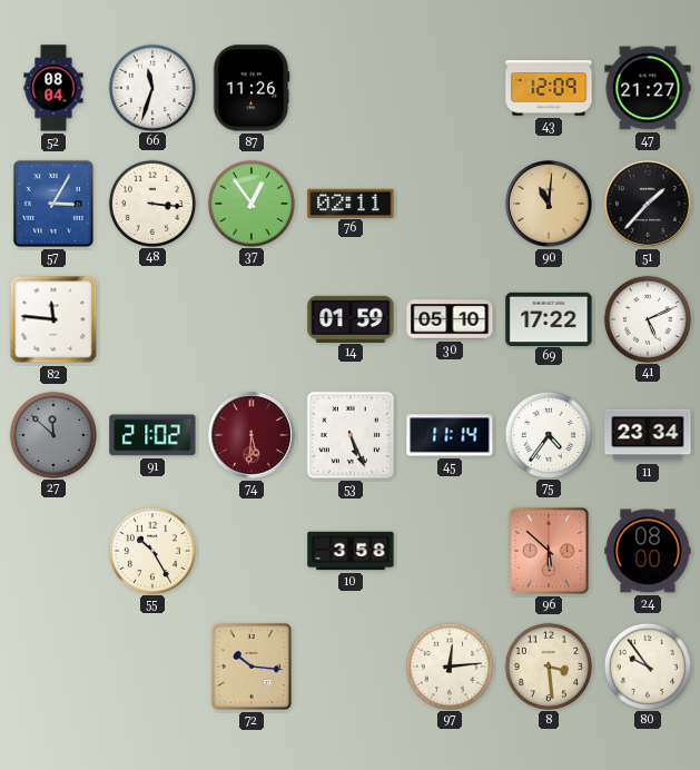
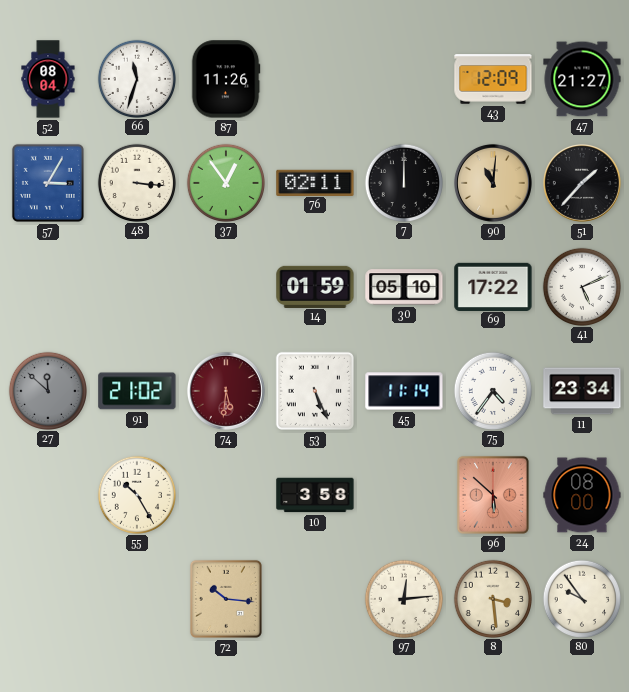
7: none -> 12:00 (403, 182)
82: 11:46 -> none (53, 319)
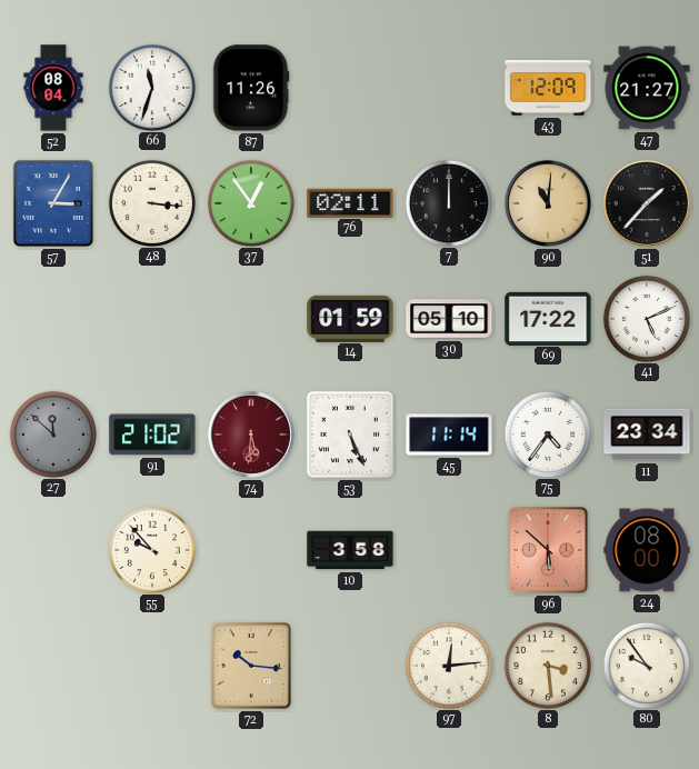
55: 10:25 -> 9:53 (151, 549)
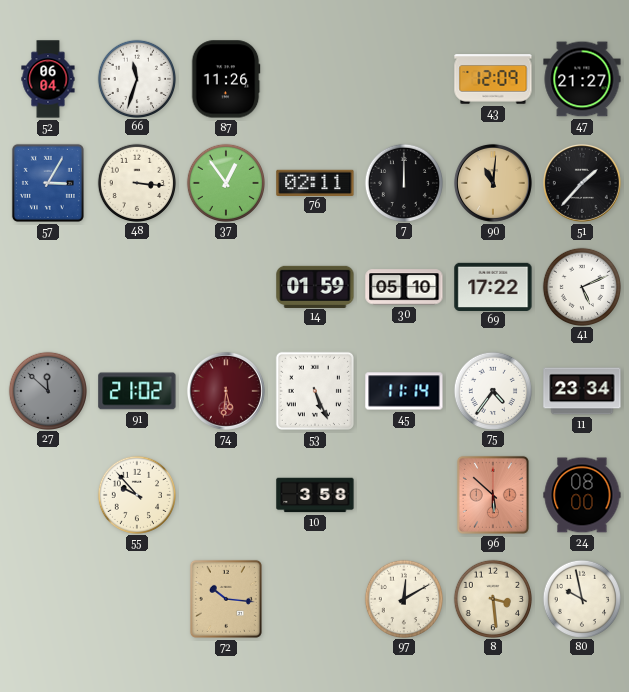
52: 08:04 -> 06:04 (48, 79)
97: 12:14 -> 12:10 (403, 598)
80: 9:54 -> 9:58 (581, 598)
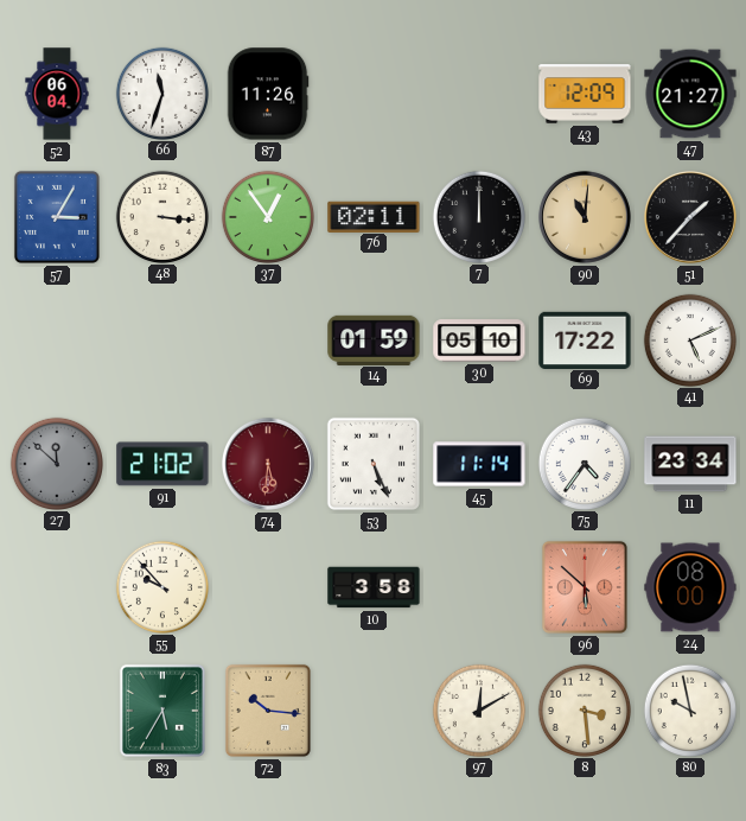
83: none -> 5:35 (162, 711)
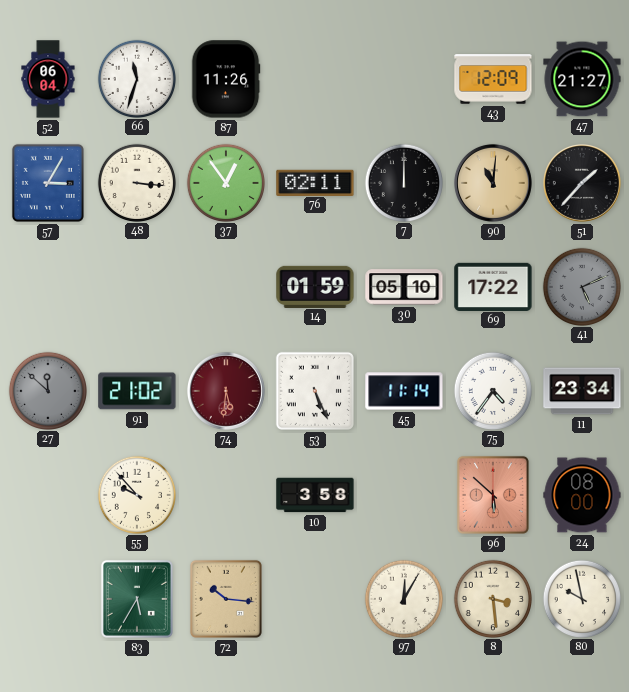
41 dial: white -> grey (581, 286)
97: 12:10 -> 12:05 (403, 598)
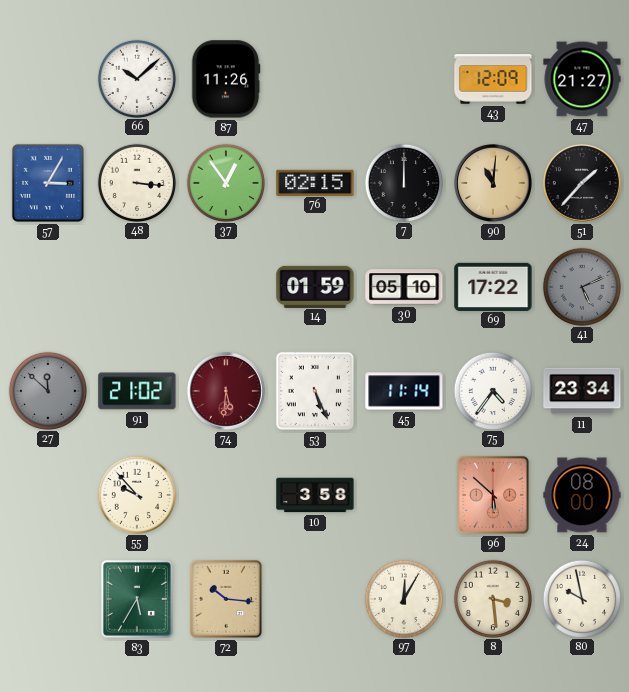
52: 06:04 -> none (48, 79)
66: 11:33 -> 10:08 (136, 78)
76: 02:11 -> 02:15 (315, 182)
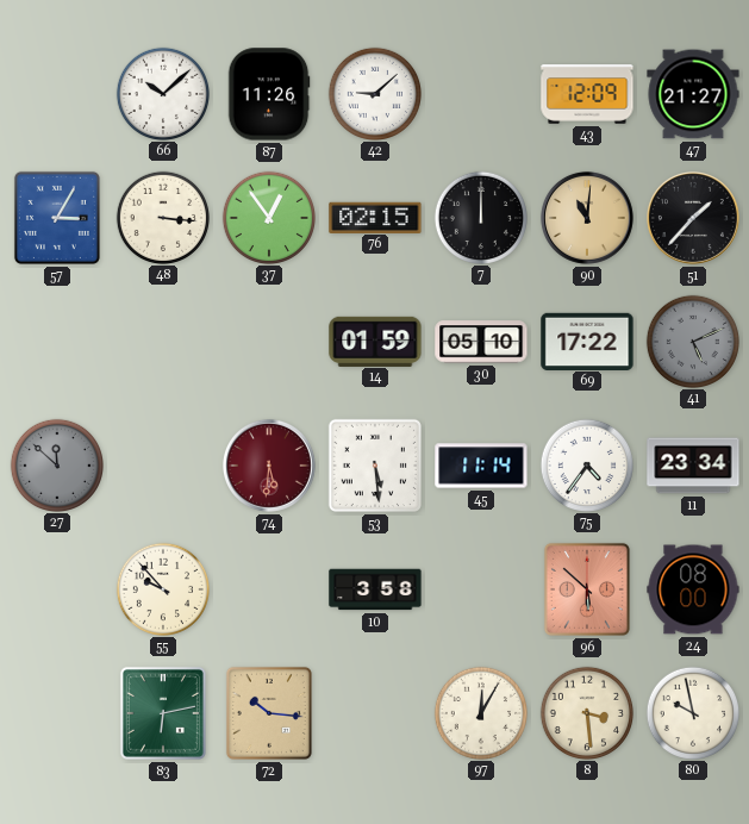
42: none -> 9:08 (374, 93)
91: 21:02 -> none (137, 391)
53: 5:26 -> 5:29 (375, 466)
83: 5:35 -> 6:13 (163, 713)
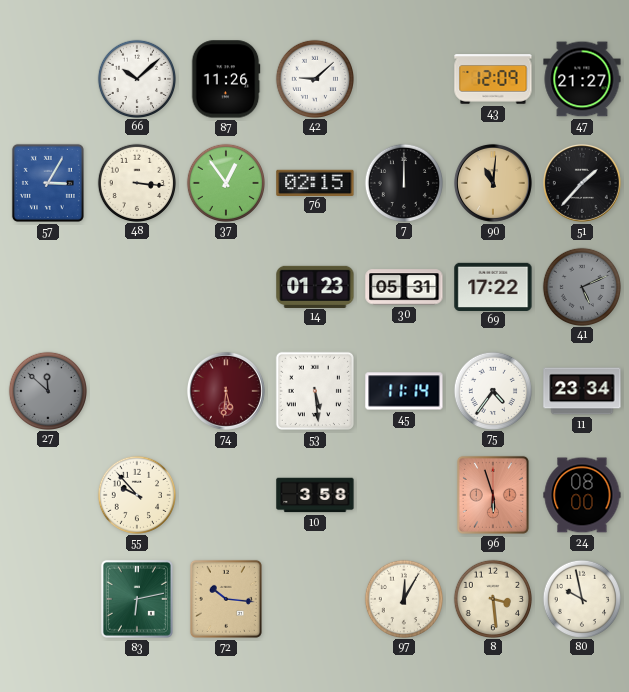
14: 01:59 -> 01:23 (315, 286)
30: 05:10 -> 05:31 (404, 287)
96: 5:52 -> 5:57 (493, 495)
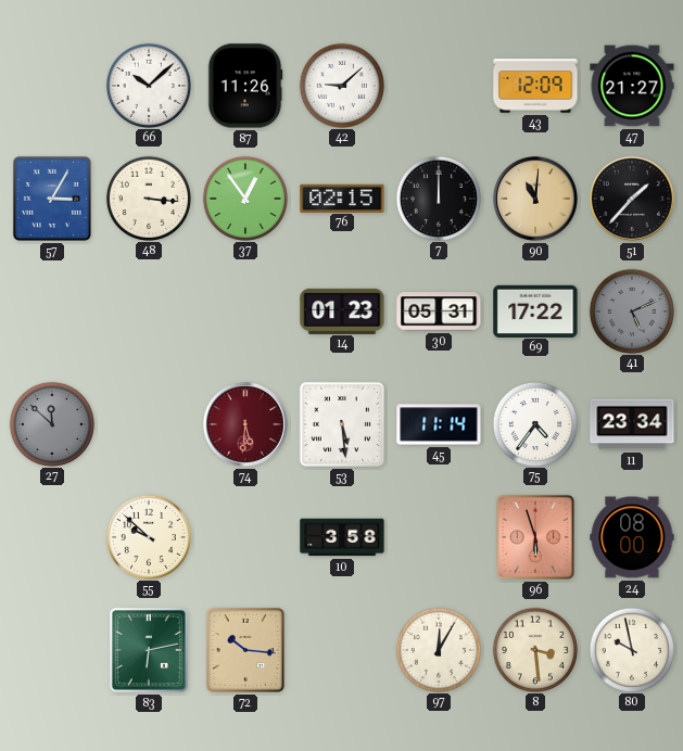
55: 9:53 -> 9:52 (148, 536)
